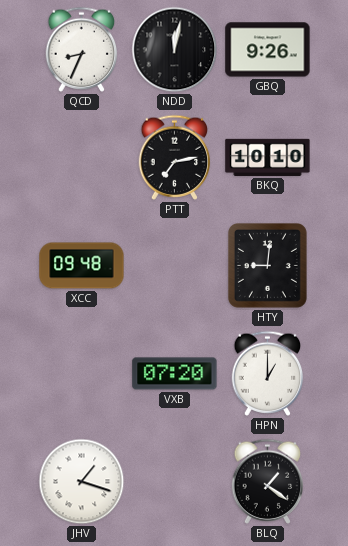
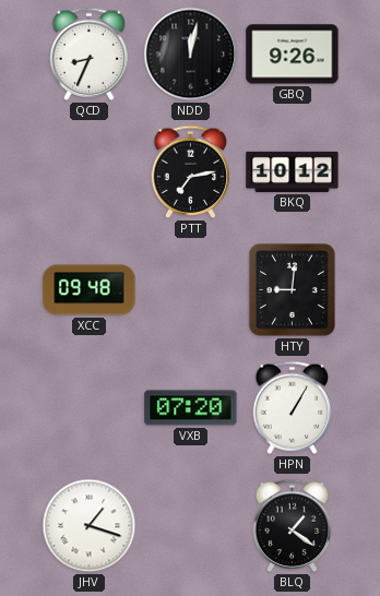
BKQ: 10:10 -> 10:12 (293, 171)
HPN: 1:00 -> 1:05 (293, 407)
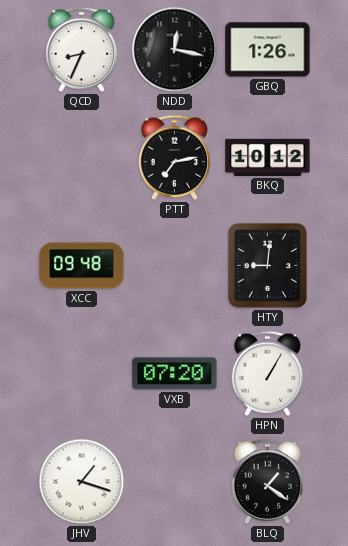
NDD: 12:02 -> 12:17 (175, 50)
GBQ: 9:26 -> 1:26 (268, 50)
